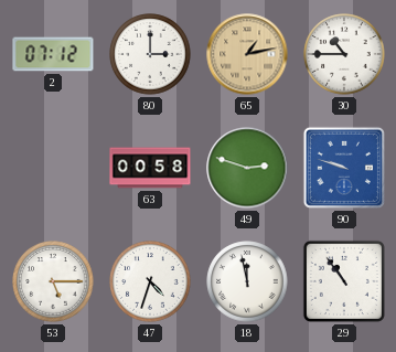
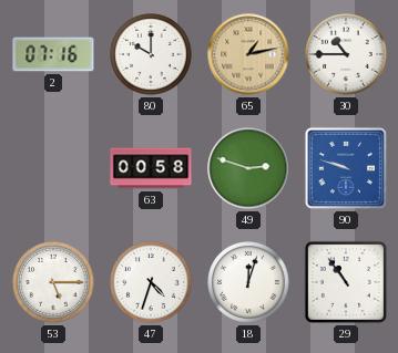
2: 07:12 -> 07:16 (53, 54)
80: 3:00 -> 10:00 (151, 54)
18: 11:58 -> 12:03 (248, 282)
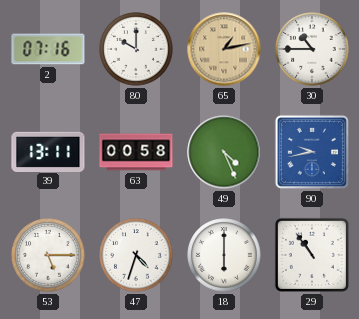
39: none -> 13:11 (48, 151)
49: 2:48 -> 4:26 (224, 152)
90: 9:48 -> 9:43 (312, 152)
18: 12:03 -> 6:00 (224, 255)
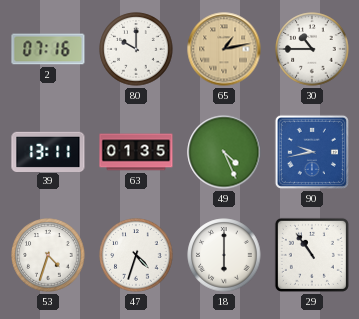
63: 00:58 -> 01:35 (136, 152)
53: 5:15 -> 4:33 (48, 255)
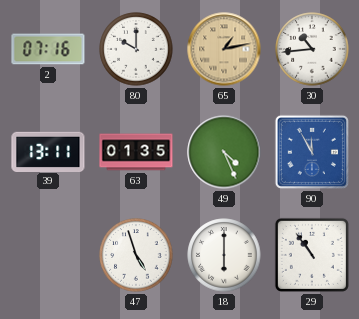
30: 10:45 -> 10:44 (312, 49)
90: 9:43 -> 11:55 (312, 152)
53: 4:33 -> none (48, 255)
47: 4:33 -> 4:57 (136, 255)
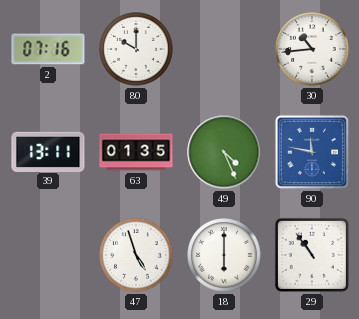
65: 1:13 -> none (224, 49)
90: 11:55 -> 11:47 (312, 152)
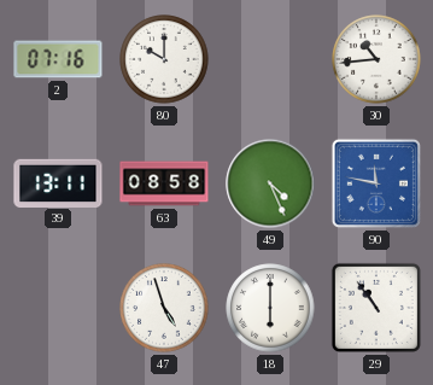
63: 01:35 -> 08:58 (164, 183)
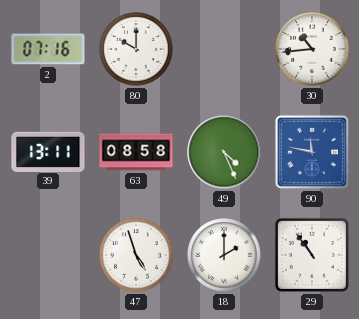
18: 6:00 -> 2:00 (224, 255)
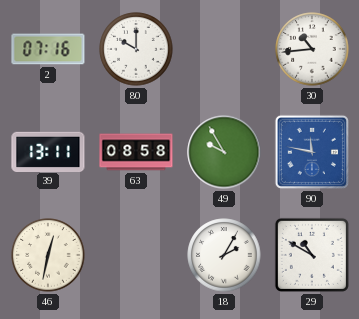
49: 4:26 -> 9:55 (224, 152)
46: none -> 12:32 (48, 255)
47: 4:57 -> none (136, 255)
18: 2:00 -> 2:05 (224, 255)
29: 10:54 -> 10:50 (312, 255)
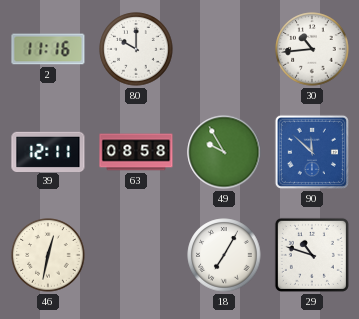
2: 07:16 -> 11:16 (48, 49)
39: 13:11 -> 12:11 (48, 151)
90: 11:47 -> 11:52 (312, 152)
18: 2:05 -> 7:05 (224, 255)
29: 10:50 -> 10:48 (312, 255)
